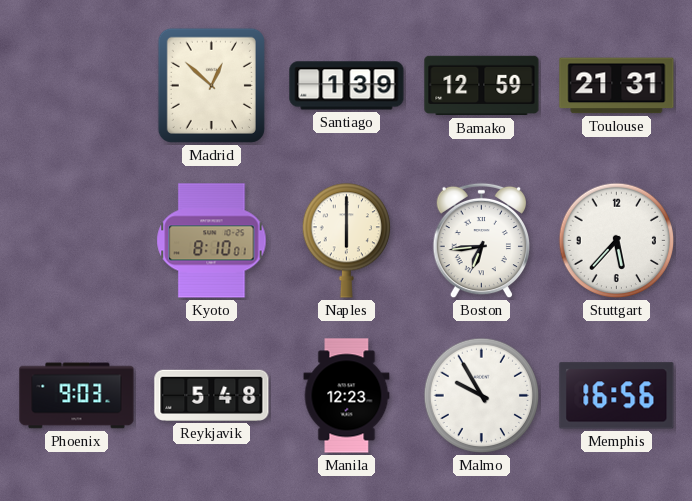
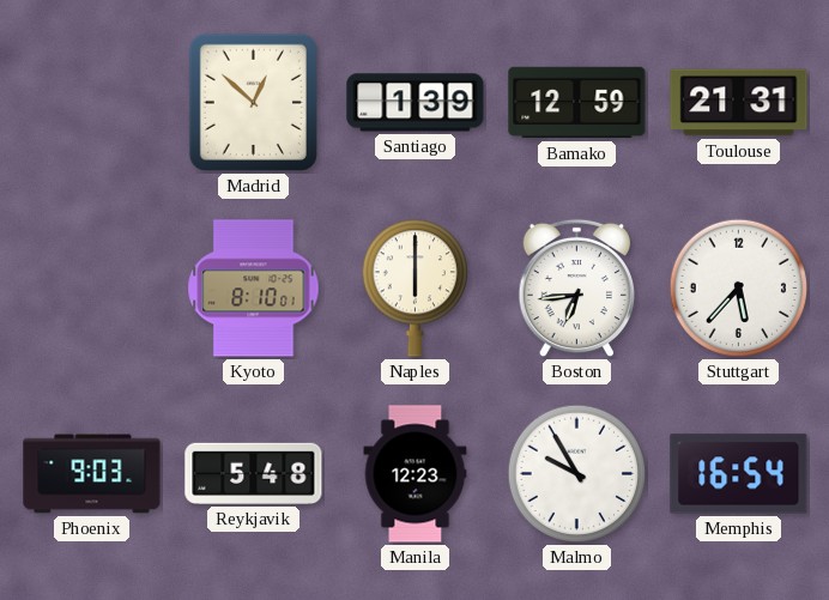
Memphis: 16:56 -> 16:54 (739, 474)
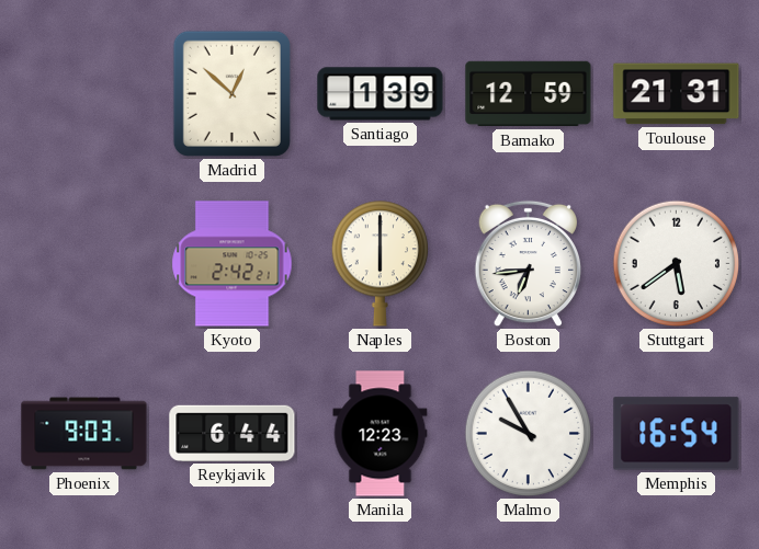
Kyoto: 8:10 -> 2:42 (233, 264)
Stuttgart: 5:37 -> 5:39 (677, 264)
Reykjavik: 5:48 -> 6:44 (233, 433)
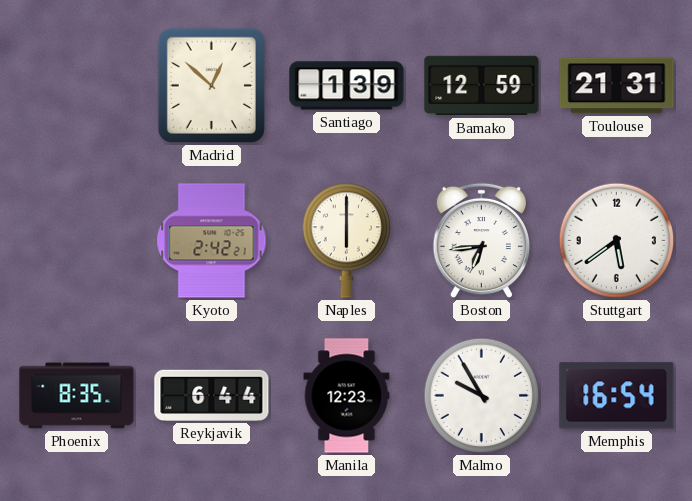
Phoenix: 9:03 -> 8:35 (77, 396)
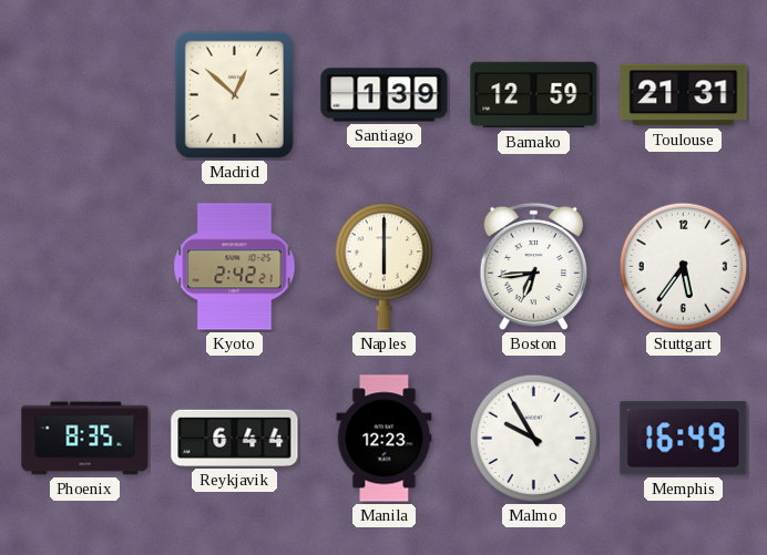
Stuttgart: 5:39 -> 5:36 (684, 267)
Memphis: 16:54 -> 16:49 (684, 439)
